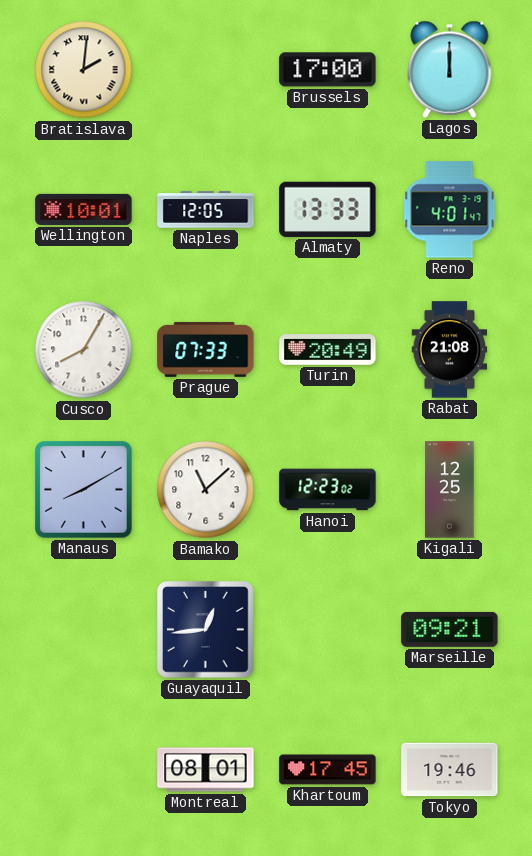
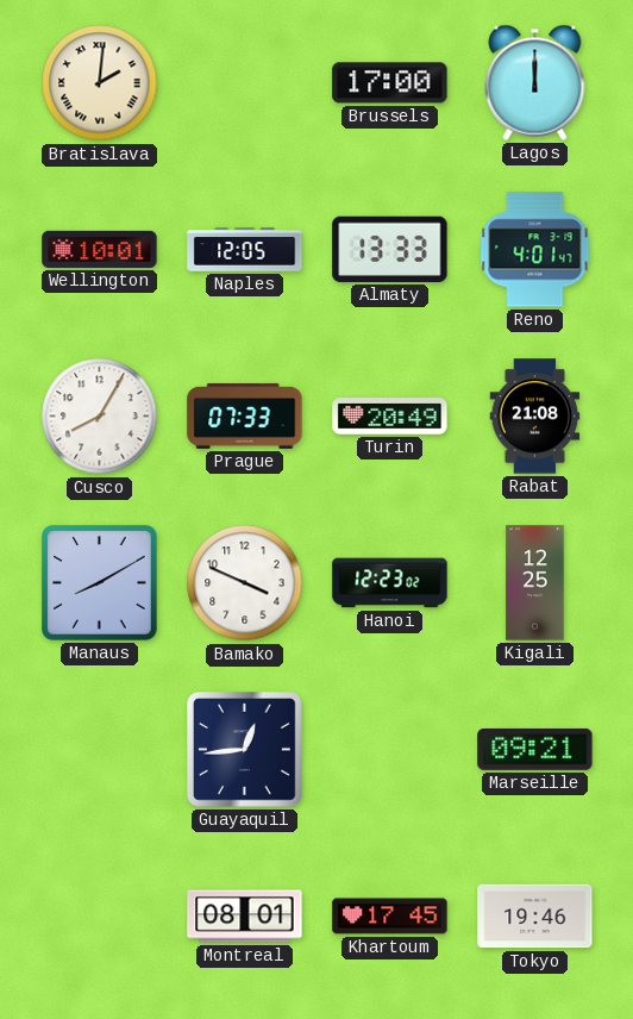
Bamako: 11:08 -> 3:49 (245, 583)
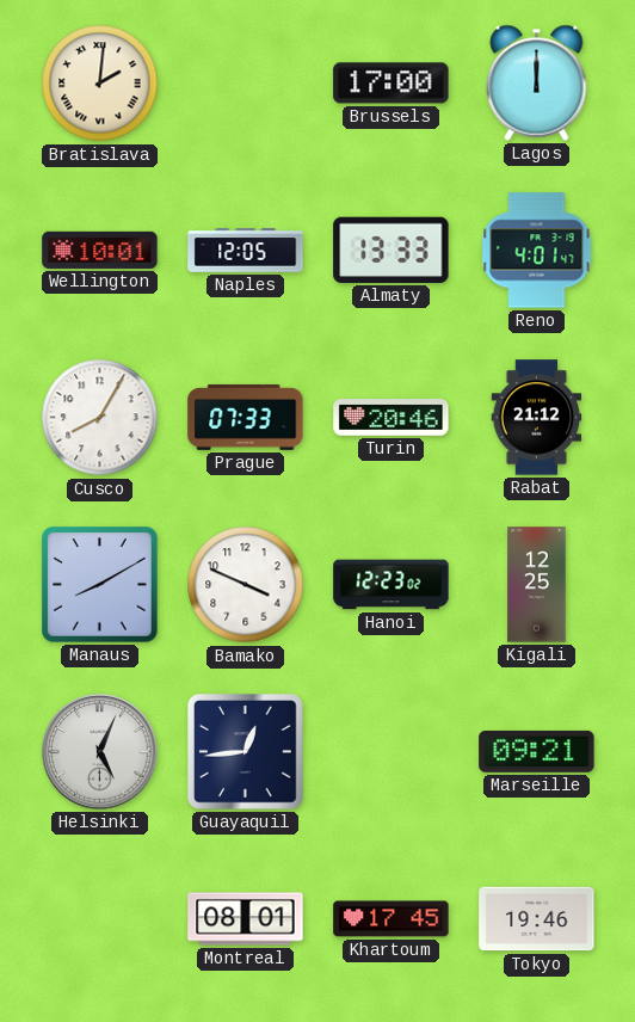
Turin: 20:49 -> 20:46 (392, 418)
Rabat: 21:08 -> 21:12 (537, 418)
Helsinki: none -> 5:04 (100, 752)
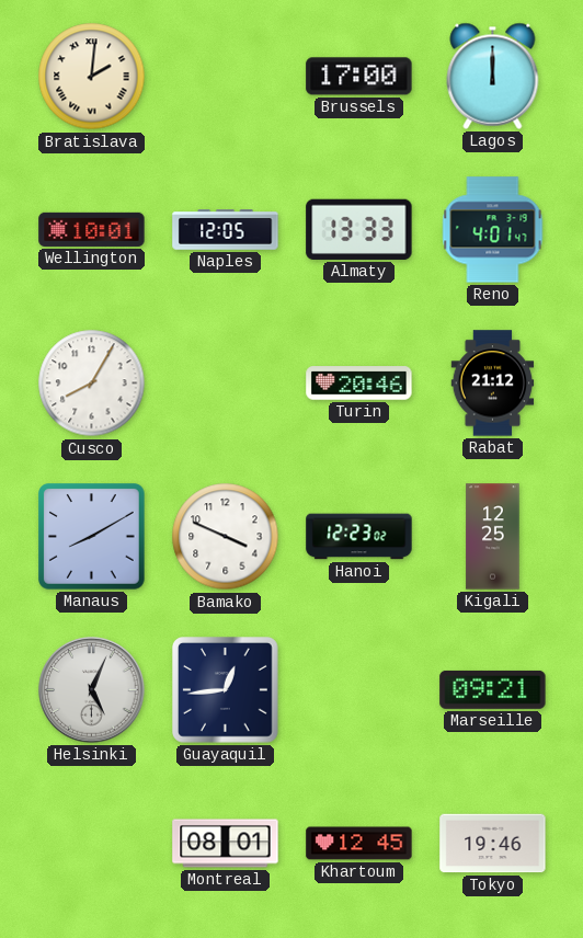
Prague: 07:33 -> none (246, 417)
Khartoum: 17:45 -> 12:45 (359, 844)
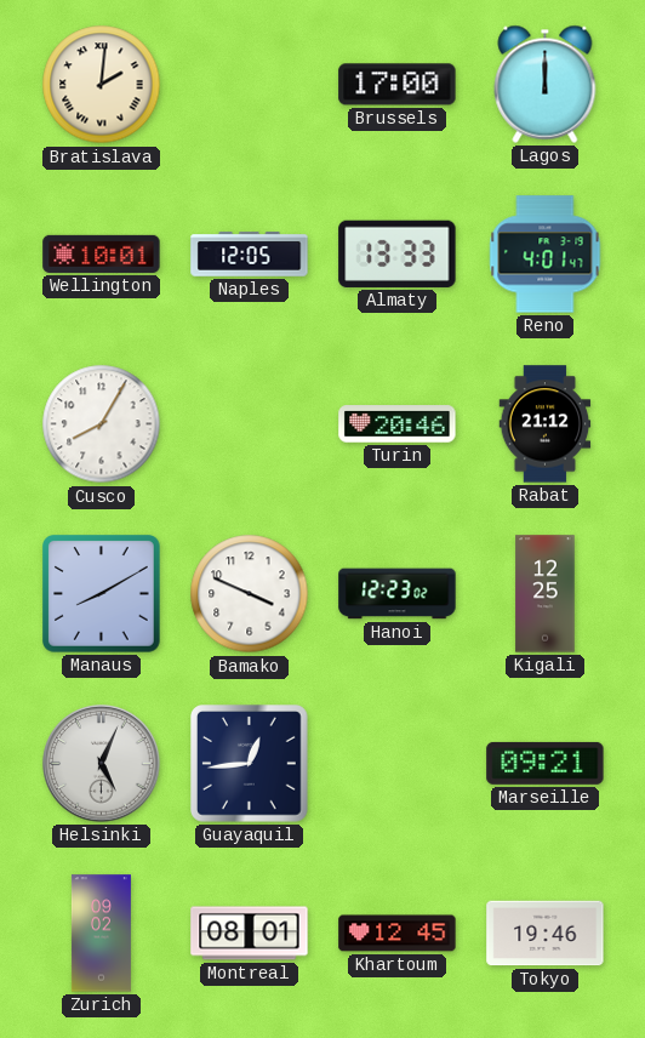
Zurich: none -> 09:02 (101, 934)
